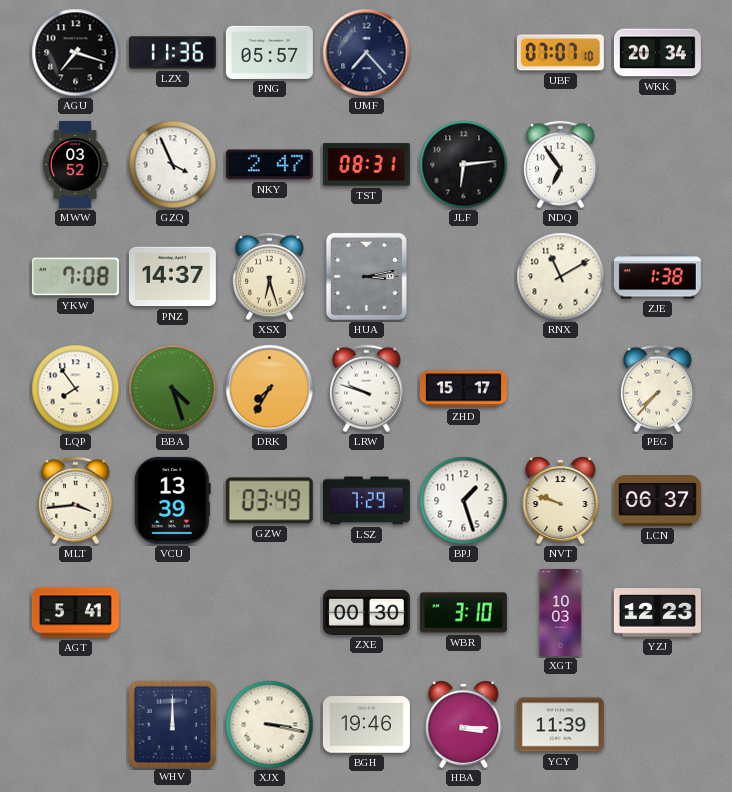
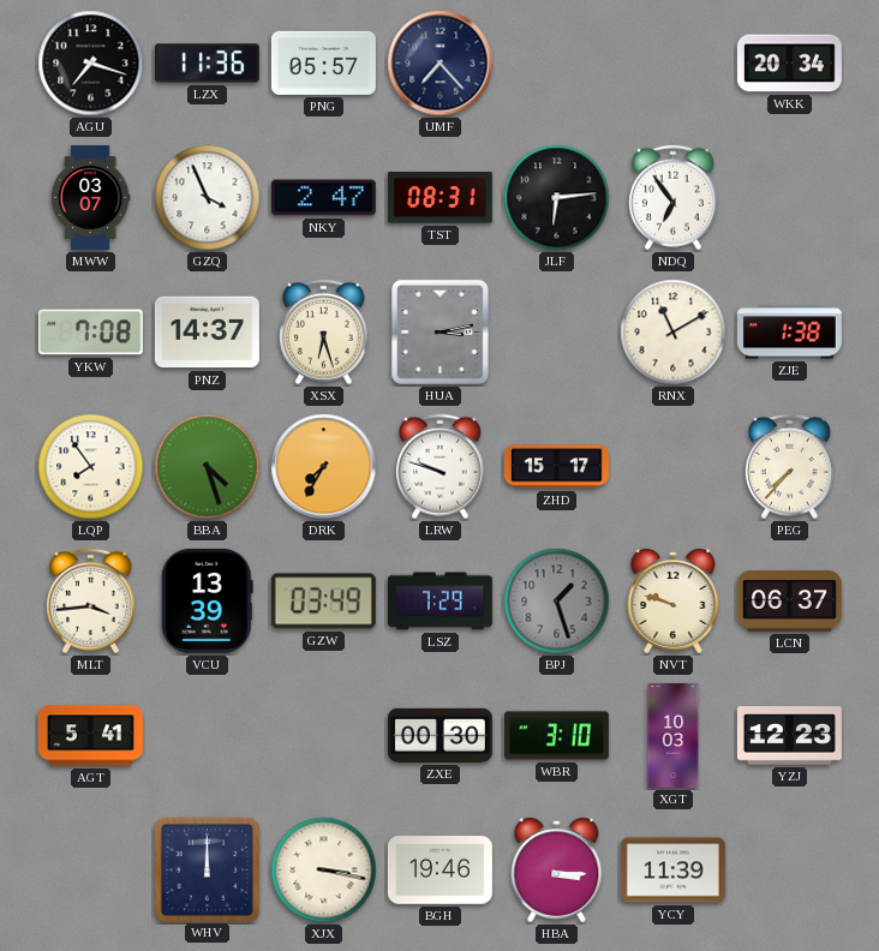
UBF: 07:07 -> none (560, 53)
MWW: 03:52 -> 03:07 (90, 197)
BPJ dial: white -> grey (557, 602)
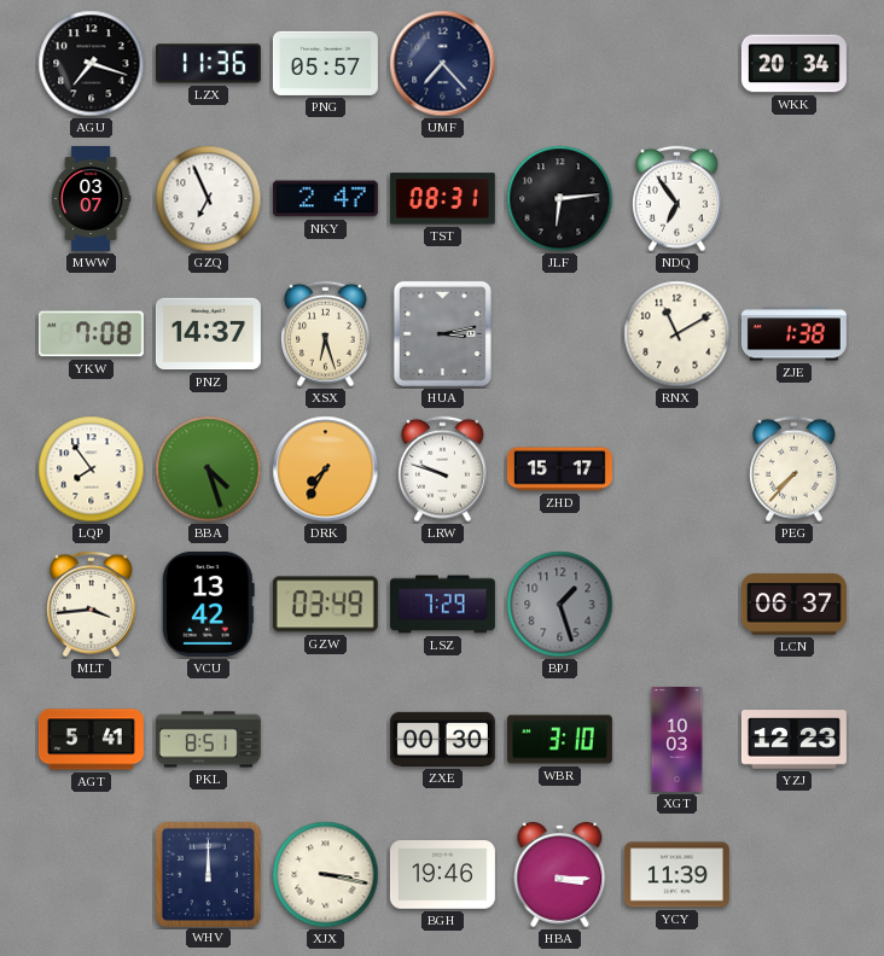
GZQ: 3:56 -> 6:56 (209, 199)
VCU: 13:39 -> 13:42 (208, 604)
NVT: 9:48 -> none (674, 602)
PKL: none -> 8:51 (208, 740)
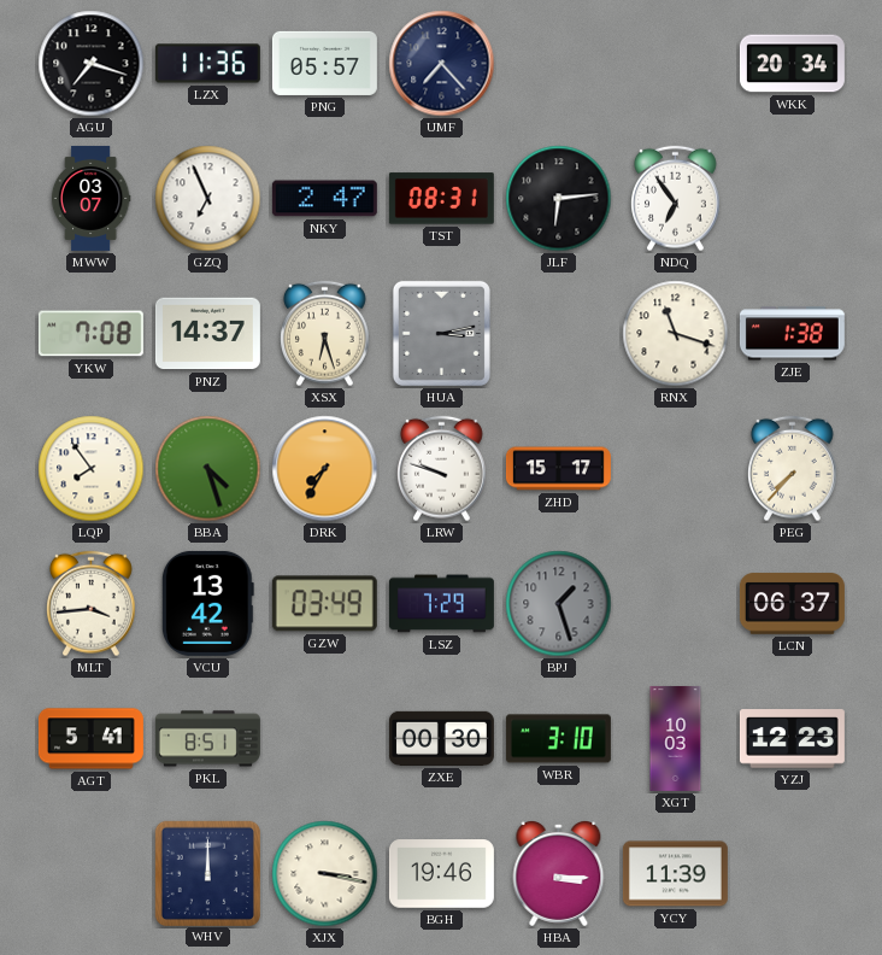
RNX: 11:10 -> 11:18 (676, 334)
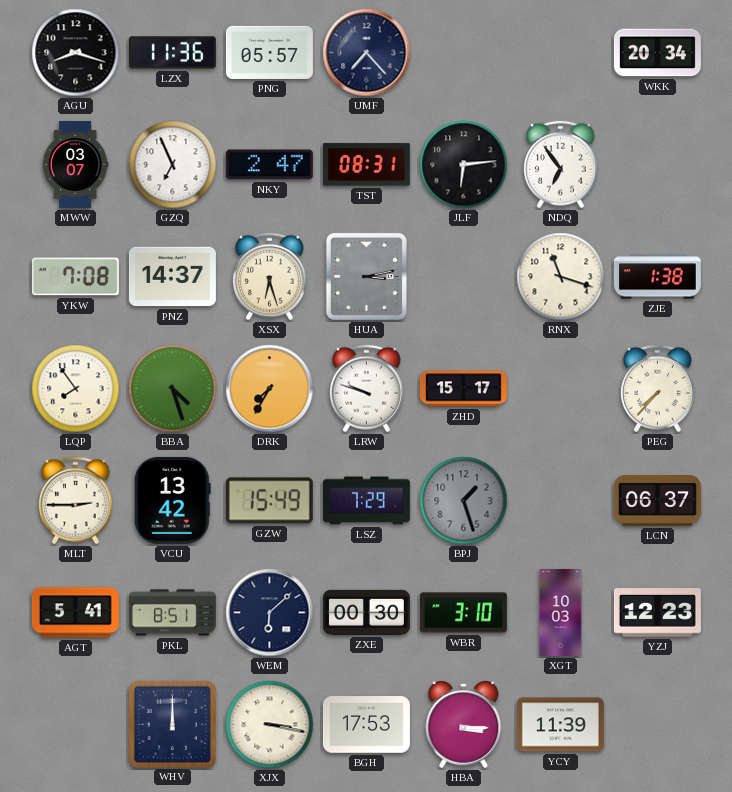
AGU: 7:18 -> 8:18 (76, 53)
MLT: 3:44 -> 2:45 (76, 501)
GZW: 03:49 -> 15:49 (269, 501)
WEM: none -> 6:08 (270, 613)
BGH: 19:46 -> 17:53 (366, 725)
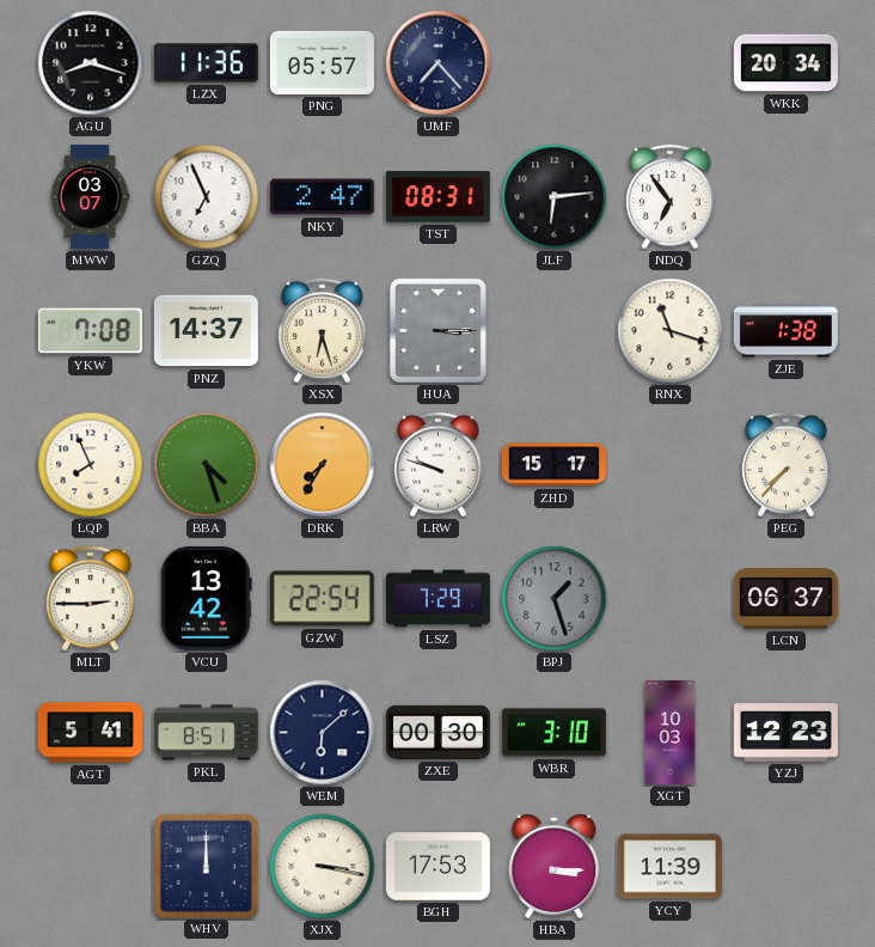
HUA: 3:13 -> 3:15 (437, 330)
LQP: 7:54 -> 7:56 (91, 465)
GZW: 15:49 -> 22:54 (322, 599)
